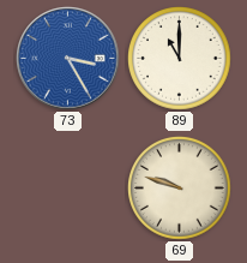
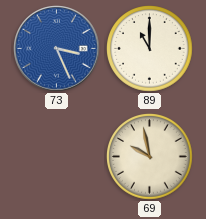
73: 3:25 -> 3:26 (57, 49)
69: 9:48 -> 9:58 (150, 157)
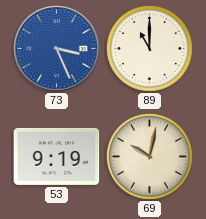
53: none -> 9:19 (57, 156)
69: 9:58 -> 10:02 (150, 157)
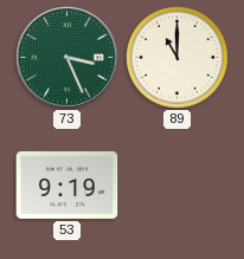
73 dial: blue -> green (68, 58)
69: 10:02 -> none (150, 157)
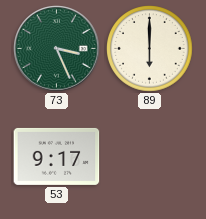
89: 11:00 -> 6:00 (150, 49)
53: 9:19 -> 9:17 (57, 156)
